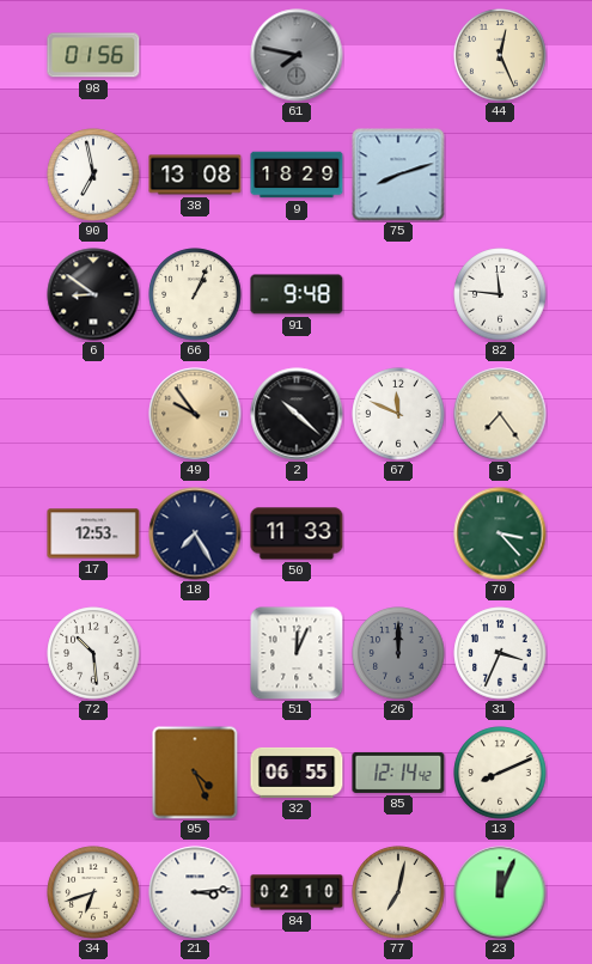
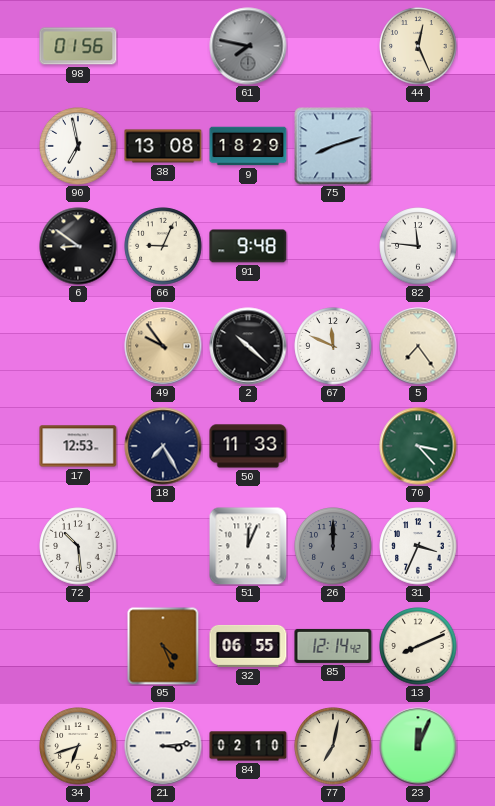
66: 1:04 -> 9:04 (163, 246)
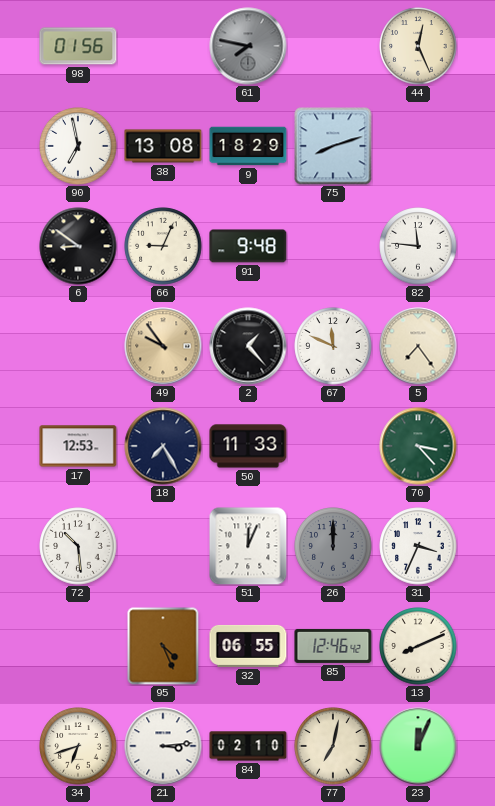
2: 10:22 -> 1:23 (248, 346)
85: 12:14 -> 12:46 (333, 646)
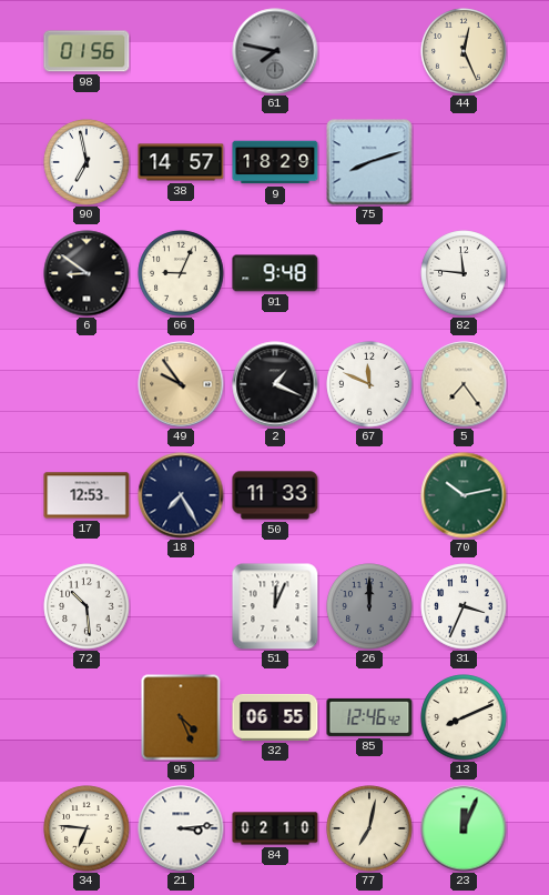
38: 13:08 -> 14:57 (181, 162)
2: 1:23 -> 1:19 (275, 384)
70: 3:23 -> 10:13 (464, 495)
34: 6:42 -> 6:46 (87, 828)
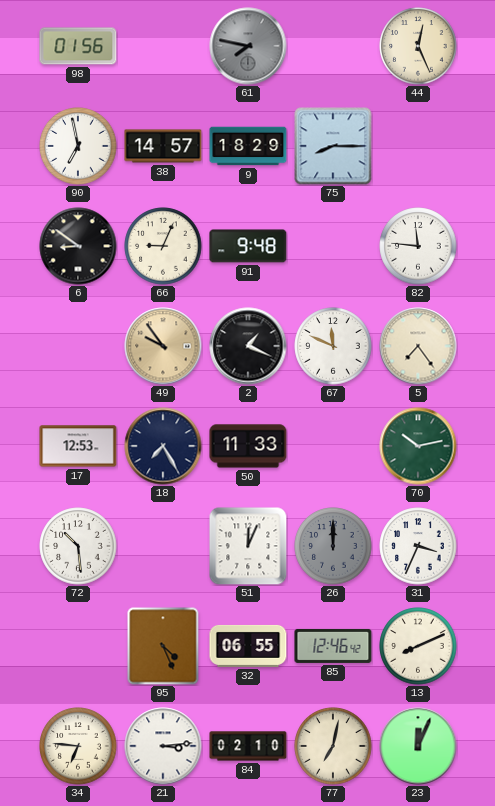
75: 8:12 -> 8:15 (333, 146)
